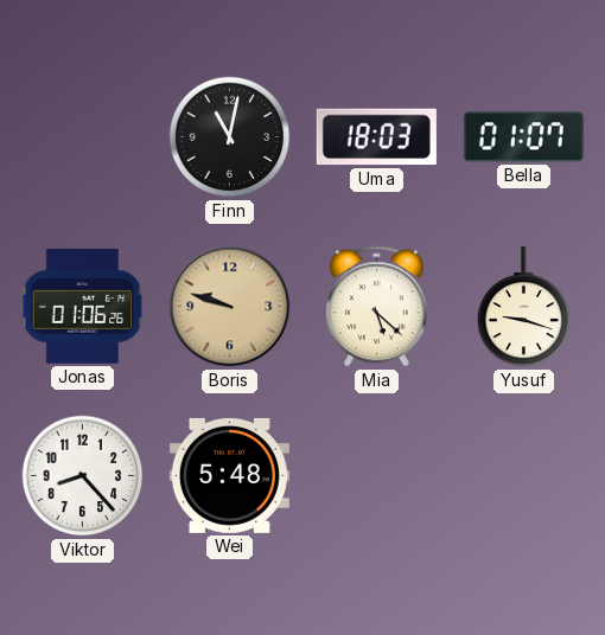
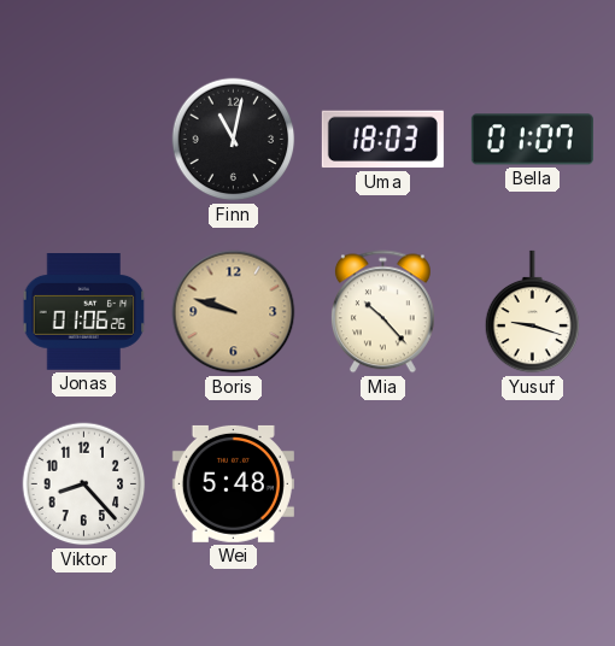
Mia: 5:22 -> 10:23 (382, 312)
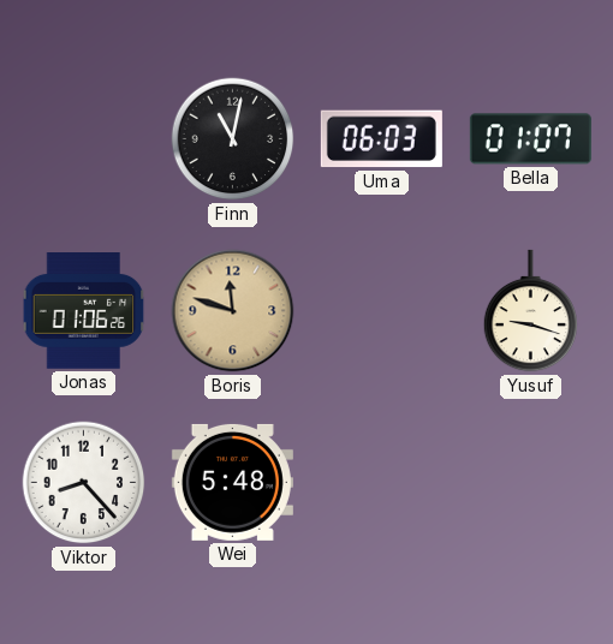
Uma: 18:03 -> 06:03 (381, 139)
Boris: 9:48 -> 11:48 (233, 311)
Mia: 10:23 -> none (382, 312)
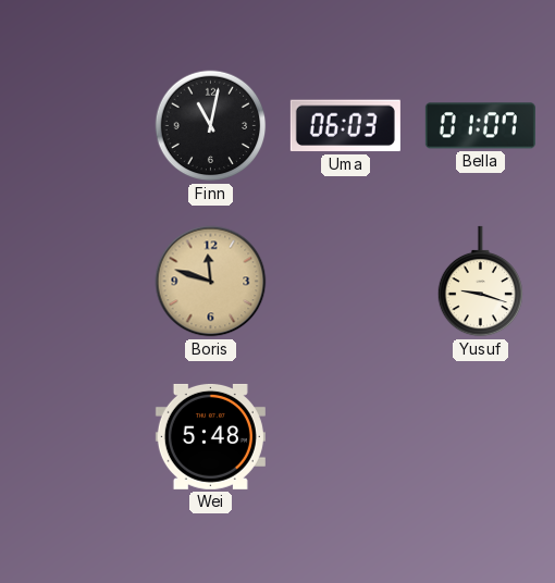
Jonas: 01:06 -> none (84, 311)
Viktor: 8:23 -> none (84, 483)
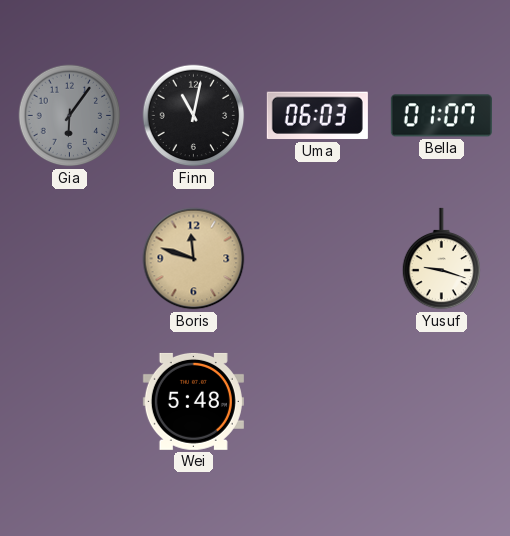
Gia: none -> 6:06 (70, 116)
